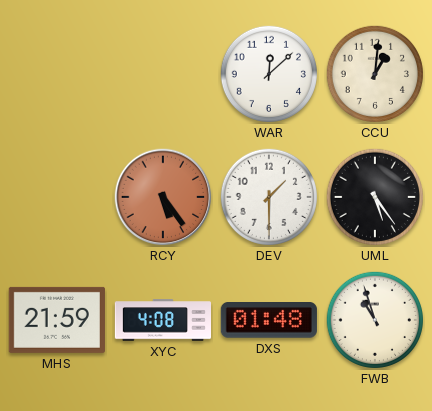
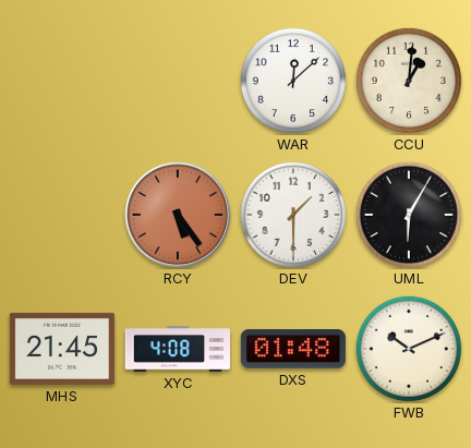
UML: 5:24 -> 6:05 (409, 215)
MHS: 21:59 -> 21:45 (62, 349)
FWB: 10:57 -> 10:11 (409, 349)
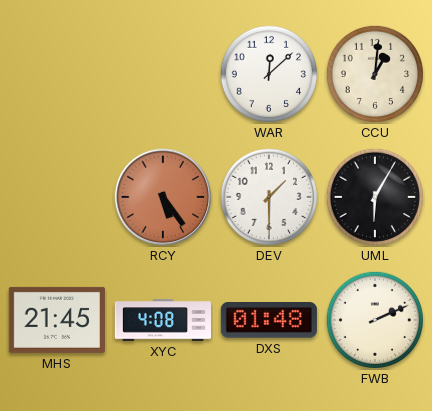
FWB: 10:11 -> 2:11 (375, 320)
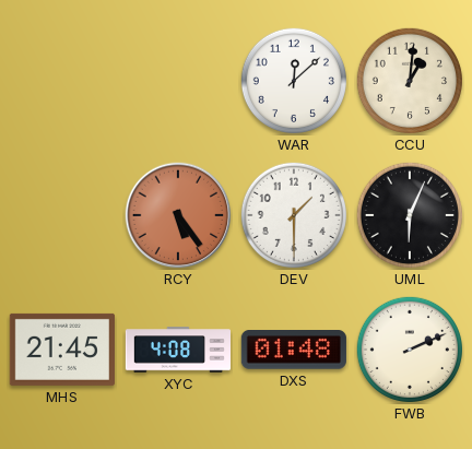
UML: 6:05 -> 6:04 (410, 215)
